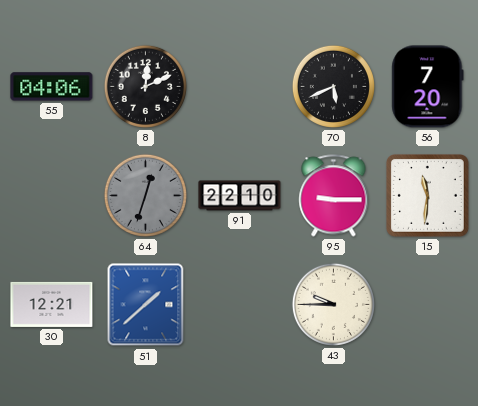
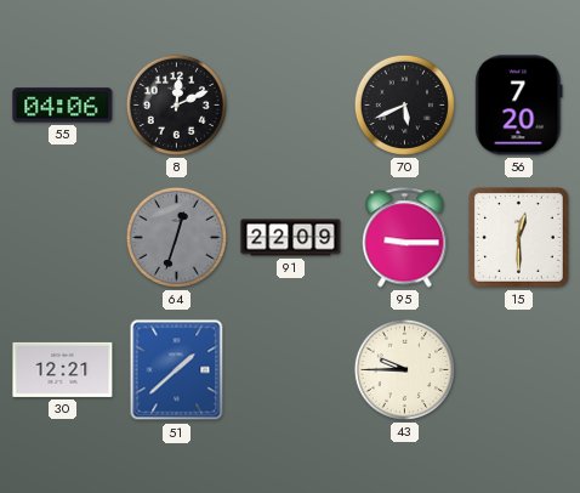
91: 22:10 -> 22:09 (291, 238)
15: 11:31 -> 12:30 (519, 238)
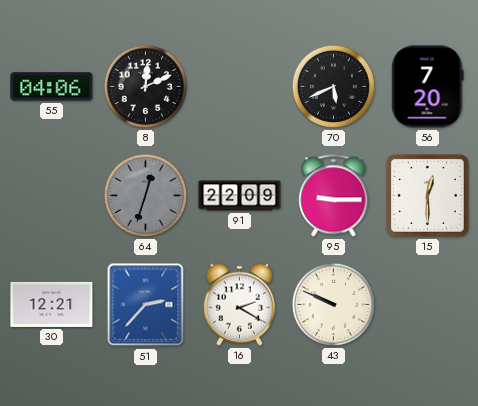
51: 1:38 -> 2:37 (146, 305)
16: none -> 2:20 (240, 304)
43: 9:45 -> 9:49 (333, 304)
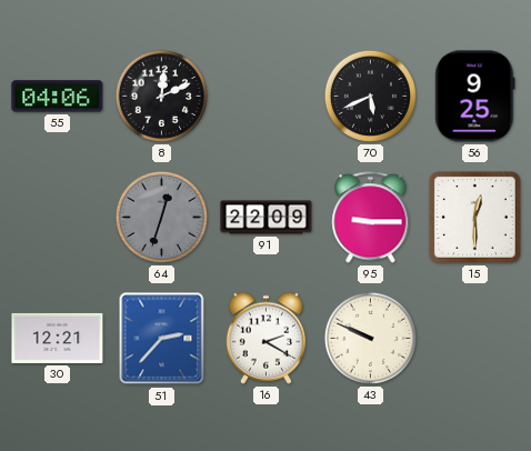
56: 7:20 -> 9:25 (475, 97)
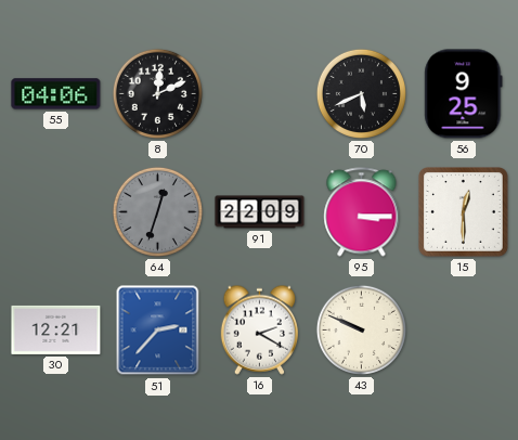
95: 9:15 -> 3:15 (362, 212)
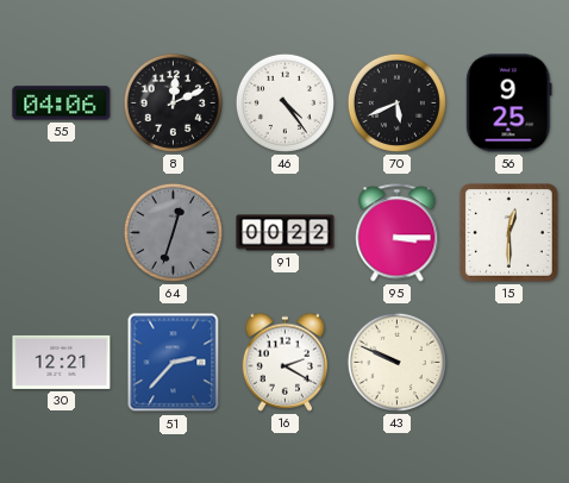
46: none -> 4:24 (284, 102)
91: 22:09 -> 00:22 (286, 233)
